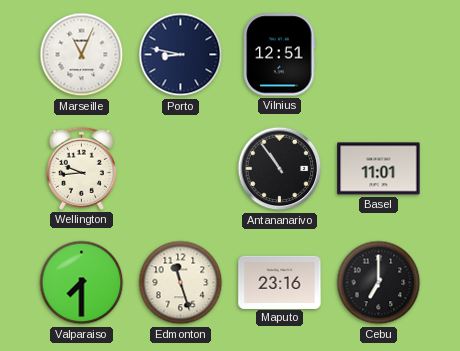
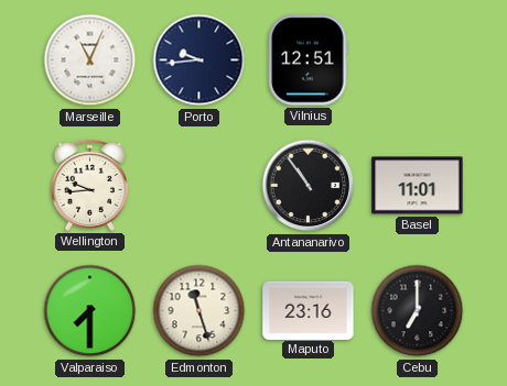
Porto: 8:47 -> 9:44 (199, 60)
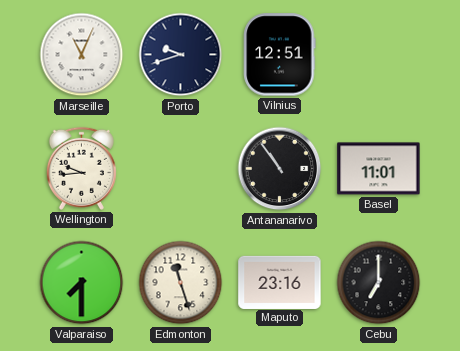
Porto: 9:44 -> 9:42 (181, 55)
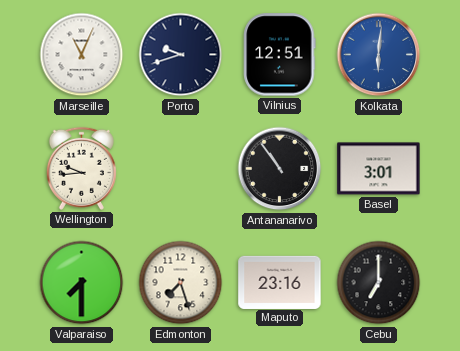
Kolkata: none -> 6:01 (379, 55)
Basel: 11:01 -> 3:01 (379, 169)
Edmonton: 11:27 -> 7:27 (181, 283)
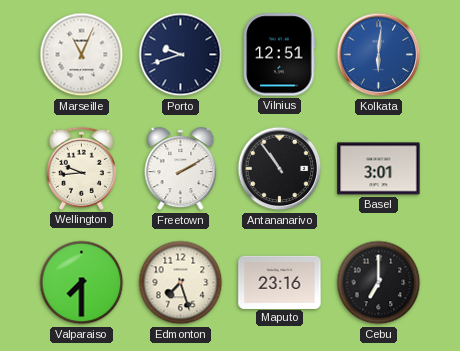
Freetown: none -> 2:10 (181, 169)
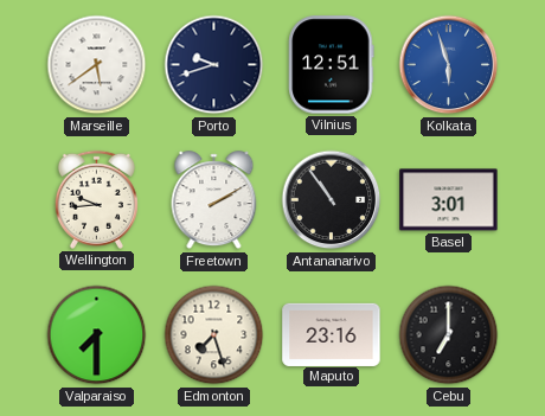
Marseille: 11:04 -> 5:39 (97, 65)
Kolkata: 6:01 -> 5:57 (449, 65)
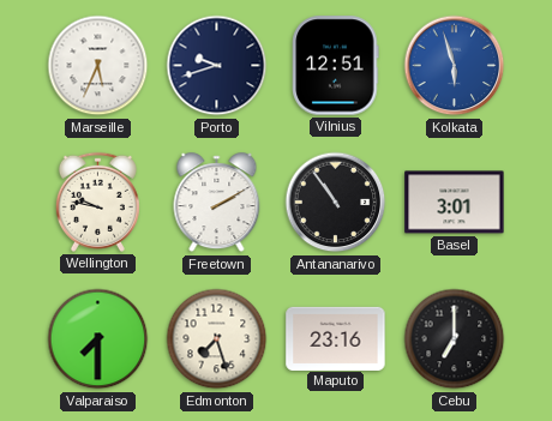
Marseille: 5:39 -> 5:34 (98, 66)
Wellington: 9:44 -> 9:47 (97, 202)
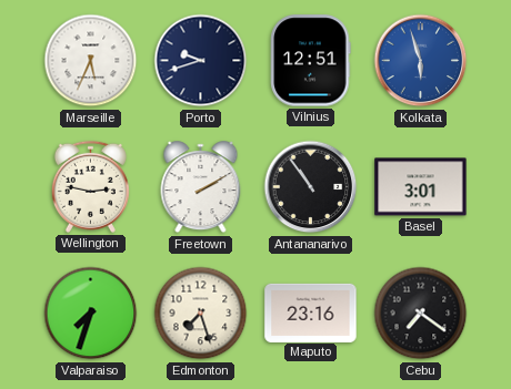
Wellington: 9:47 -> 2:47 (90, 186)
Valparaiso: 7:30 -> 7:33 (91, 314)
Cebu: 7:00 -> 7:21 (421, 314)
